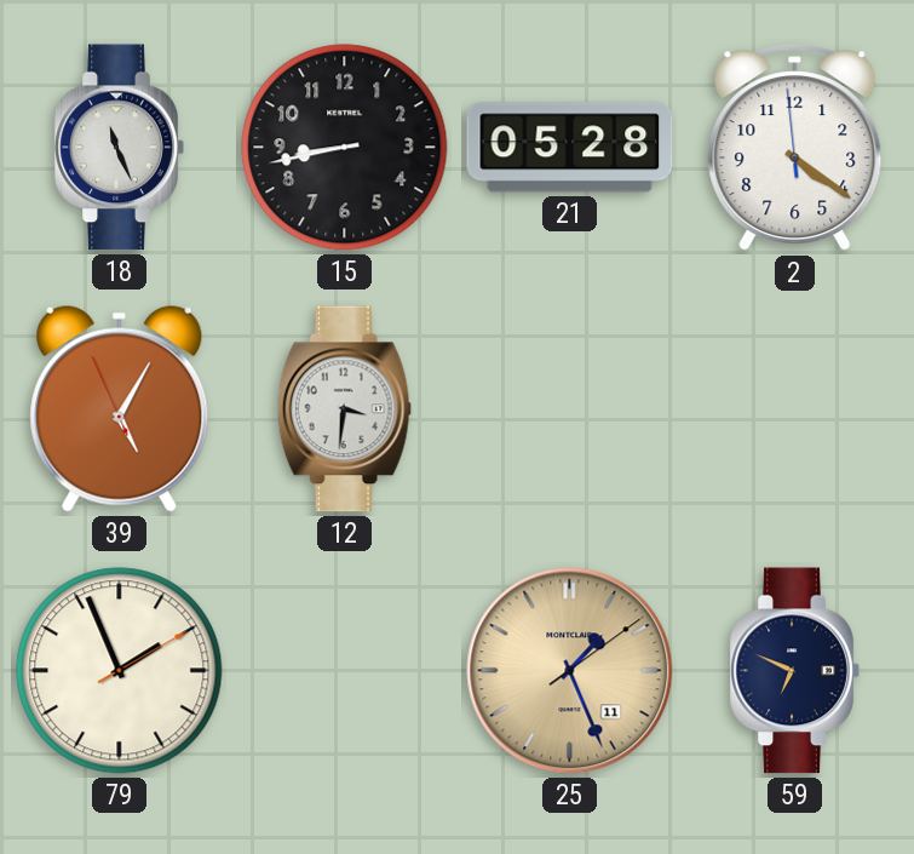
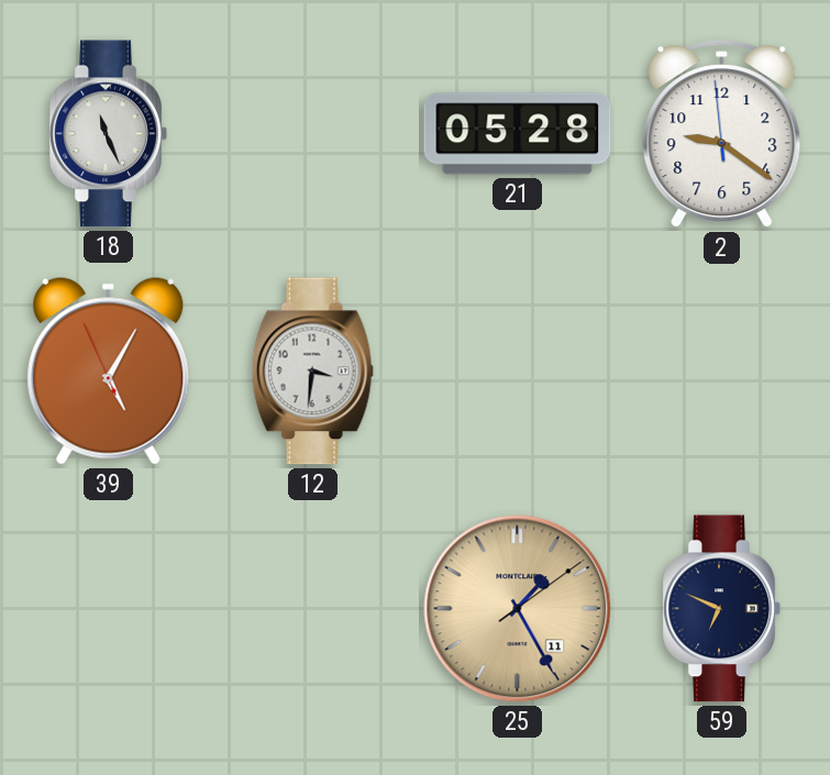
15: 8:43 -> none (345, 148)
2: 4:20 -> 9:20 (722, 134)
79: 1:56 -> none (120, 671)
25: 1:26 -> 1:25 (518, 609)
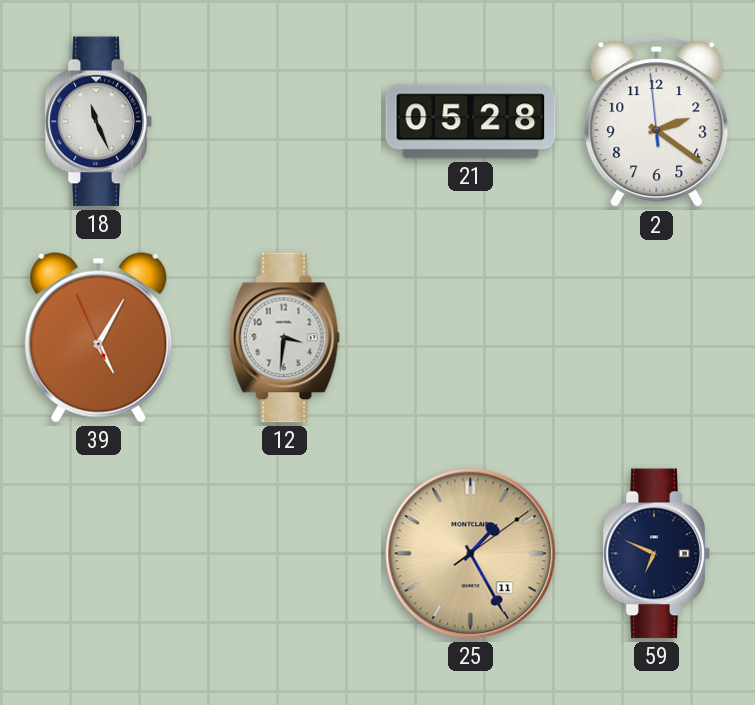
2: 9:20 -> 2:20 (657, 122)
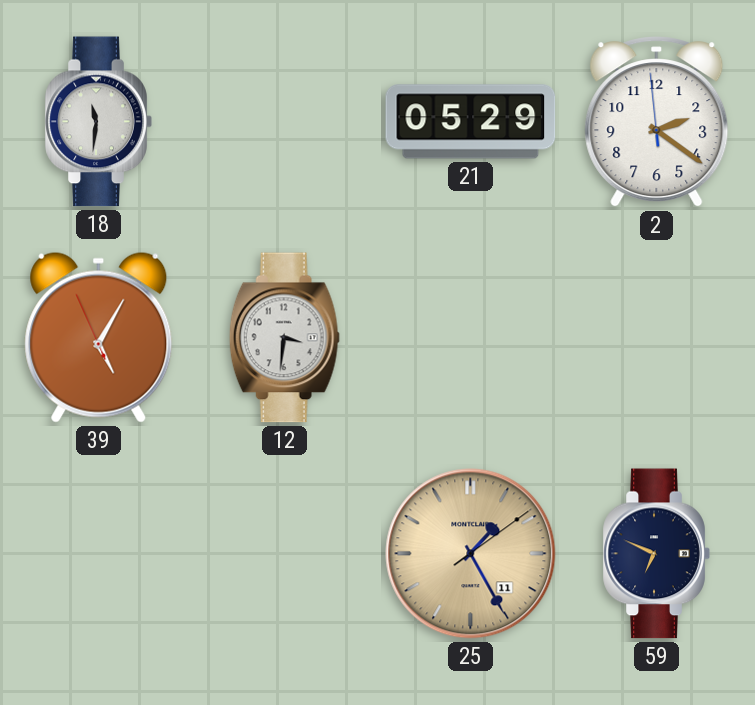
18: 11:26 -> 11:31 (98, 122)
21: 05:28 -> 05:29 (471, 122)
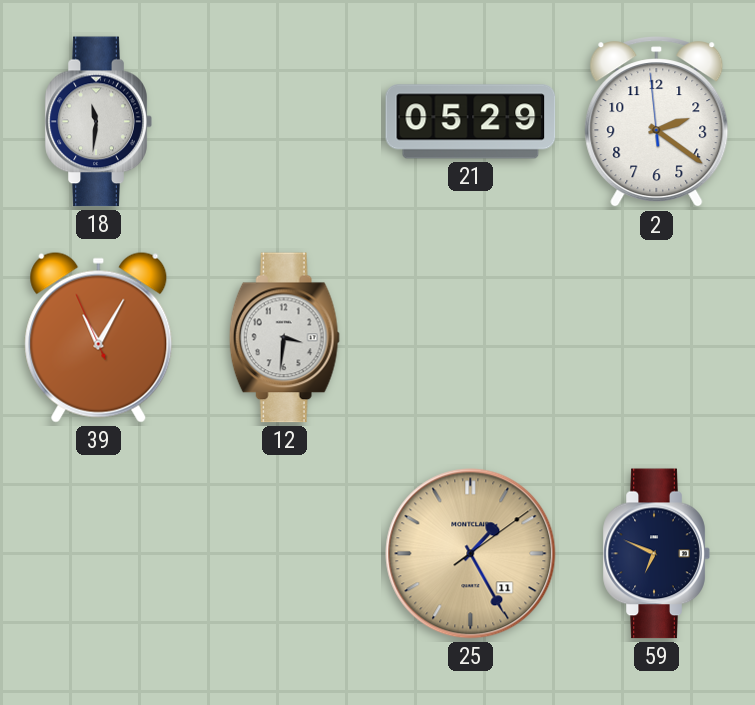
39: 5:04 -> 11:04 (99, 337)
